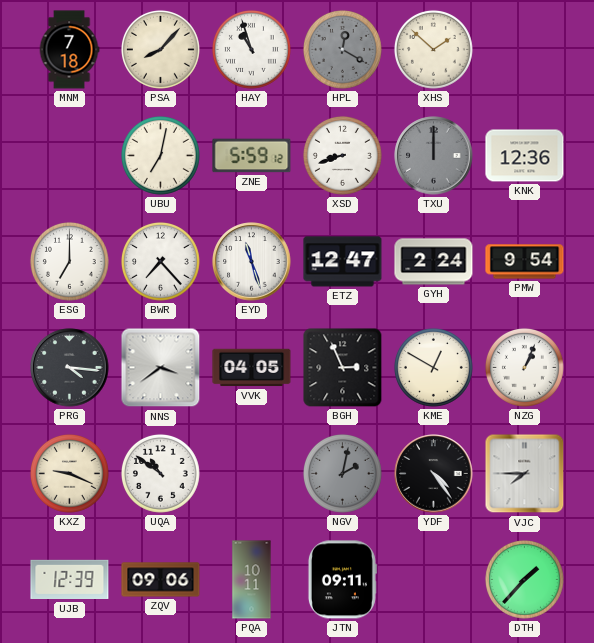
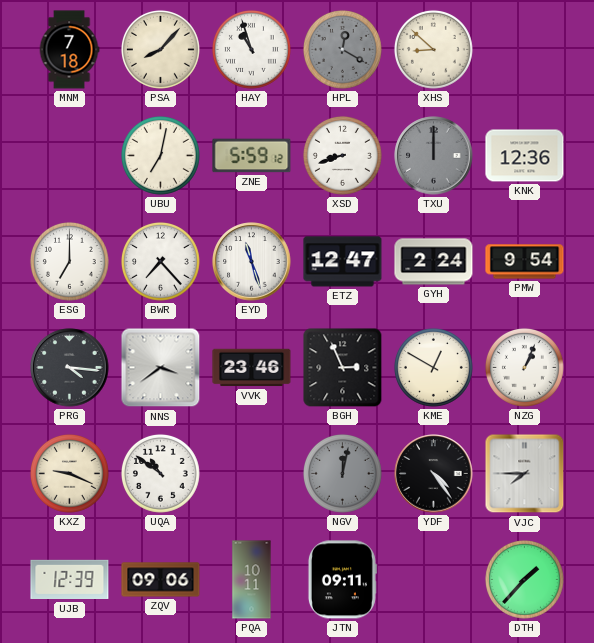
XHS: 1:52 -> 8:52 (433, 49)
VVK: 04:05 -> 23:46 (252, 368)
NGV: 2:02 -> 12:02 (342, 473)
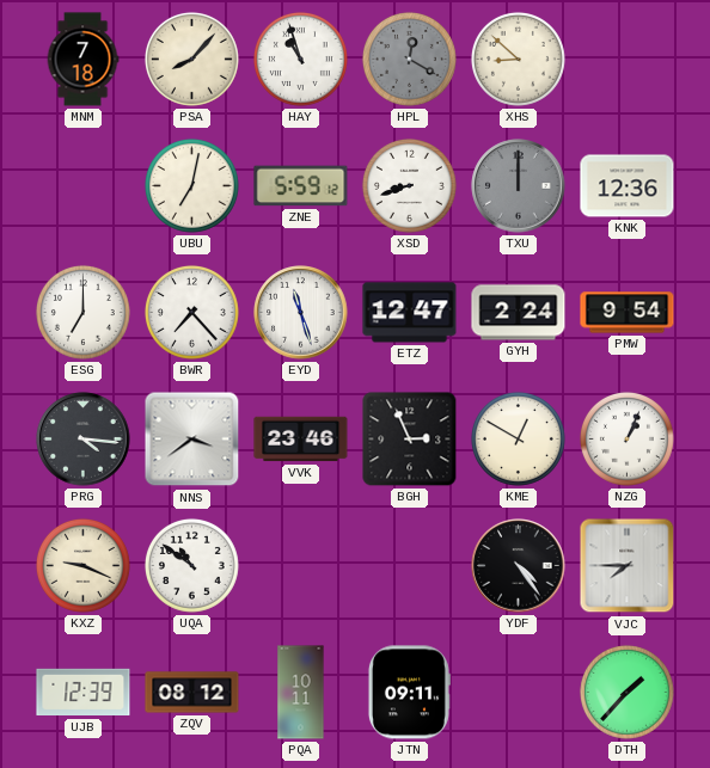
NGV: 12:02 -> none (342, 473)
ZQV: 09:06 -> 08:12 (192, 693)
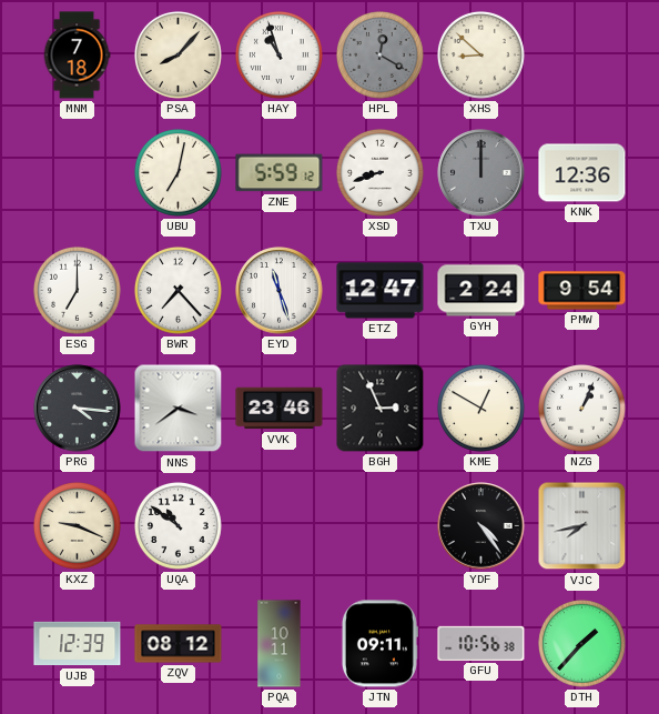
VJC: 7:45 -> 7:43 (582, 526)
GFU: none -> 10:56 (481, 643)
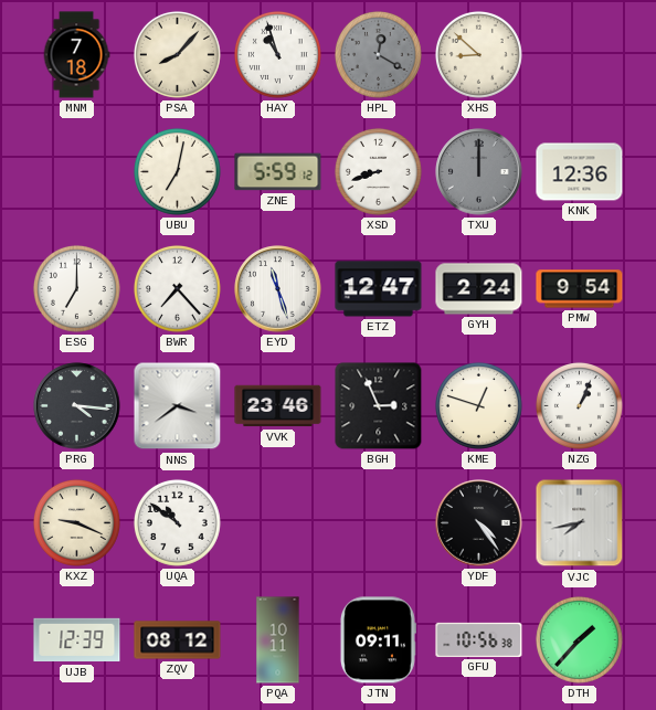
KME: 12:50 -> 12:48 (478, 405)
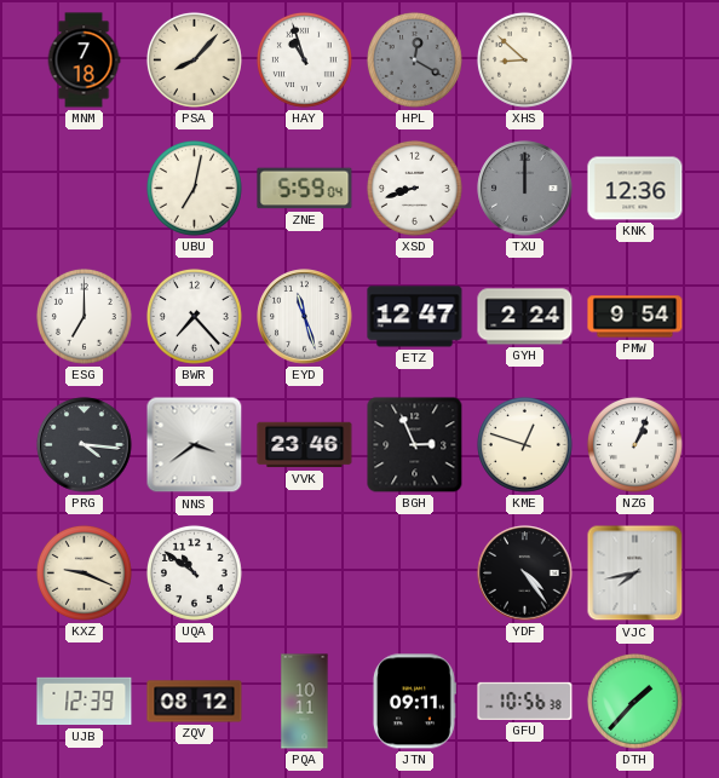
ZNE: 5:59:12 -> 5:59:04 (305, 189)
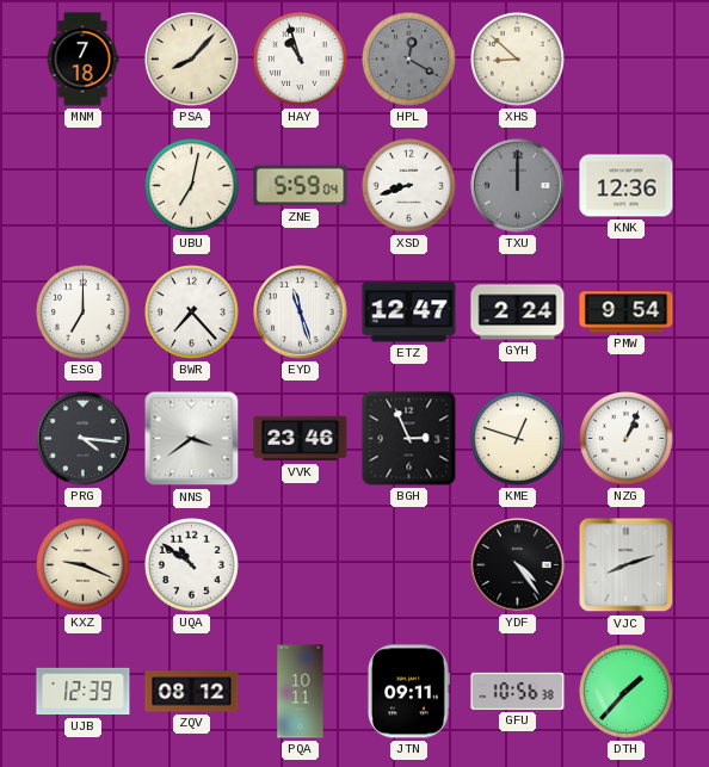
VJC: 7:43 -> 8:12 (627, 565)
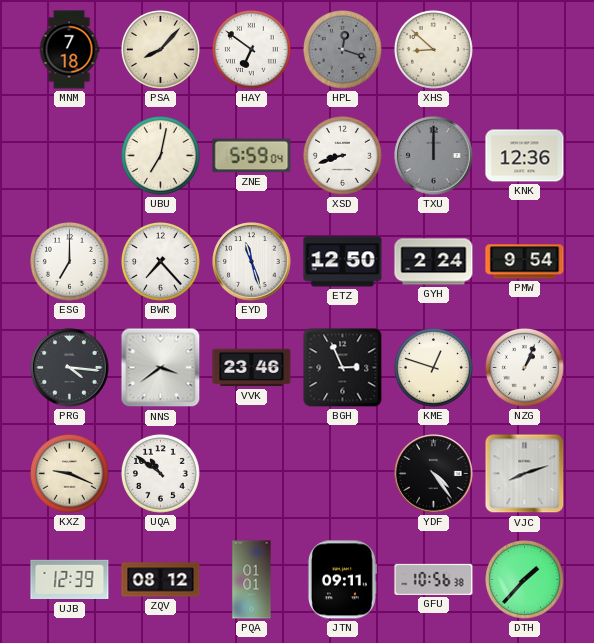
HAY: 10:57 -> 6:51 (251, 49)
HPL: 12:20 -> 12:18 (342, 49)
ETZ: 12:47 -> 12:50 (343, 262)
PQA: 10:11 -> 01:01 (252, 580)
